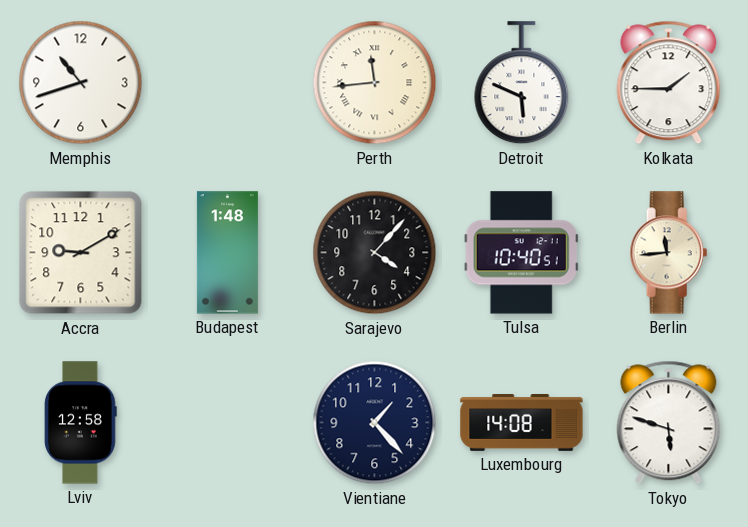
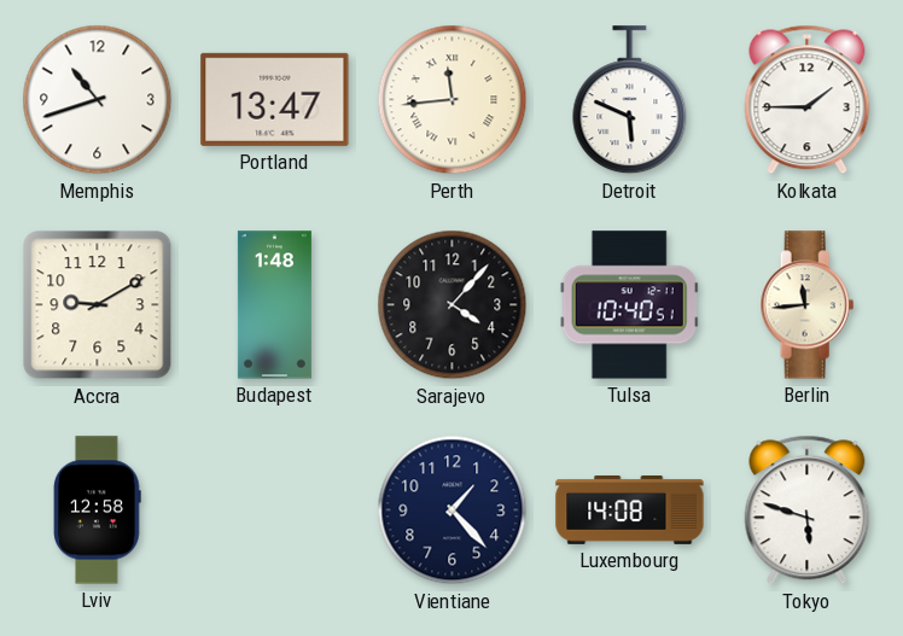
Portland: none -> 13:47 (275, 99)
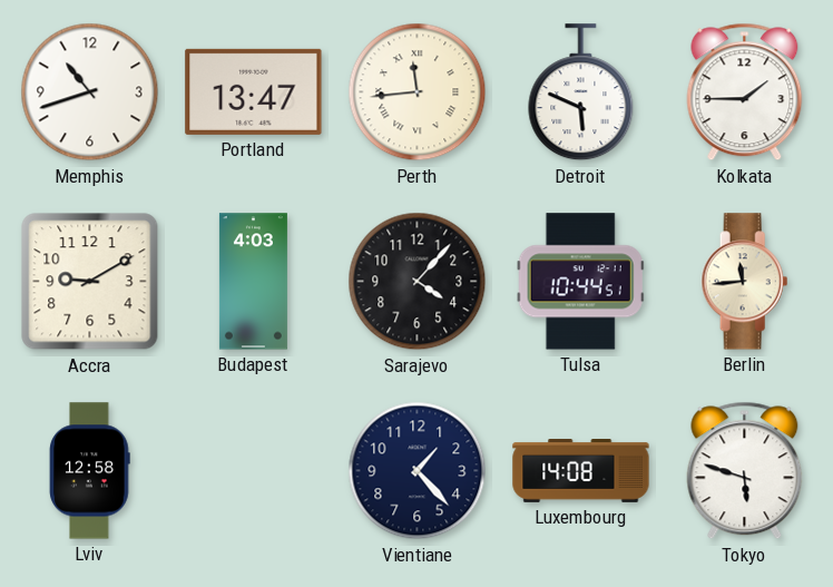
Budapest: 1:48 -> 4:03 (253, 282)
Tulsa: 10:40 -> 10:44 (580, 282)
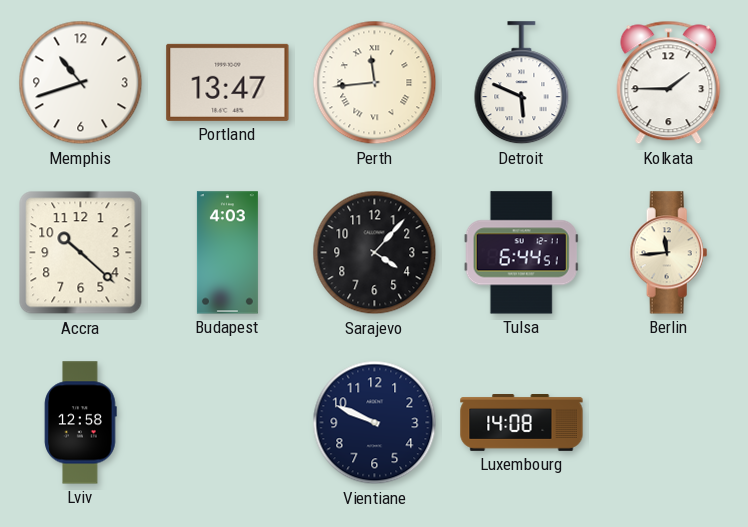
Accra: 9:10 -> 10:22 (81, 253)
Tulsa: 10:44 -> 6:44 (521, 253)
Vientiane: 1:23 -> 9:49 (375, 423)
Tokyo: 5:48 -> none (745, 471)
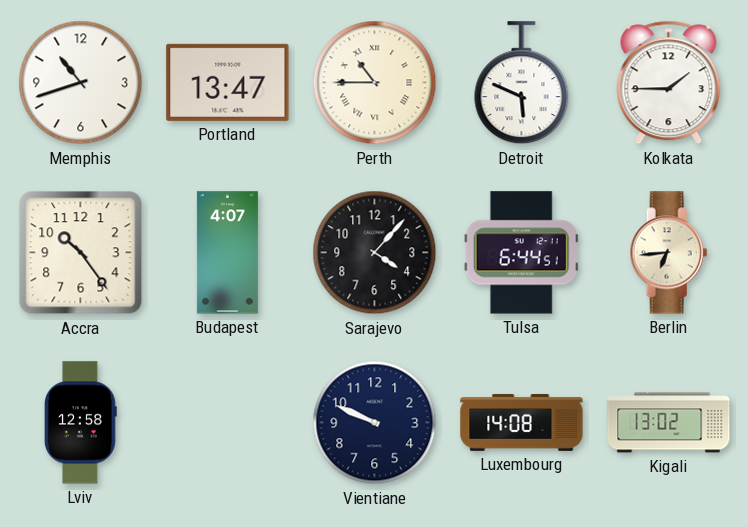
Perth: 11:44 -> 10:45 (375, 83)
Accra: 10:22 -> 10:24 (81, 253)
Budapest: 4:03 -> 4:07 (227, 253)
Berlin: 11:44 -> 6:44 (669, 253)
Kigali: none -> 13:02 (669, 423)
